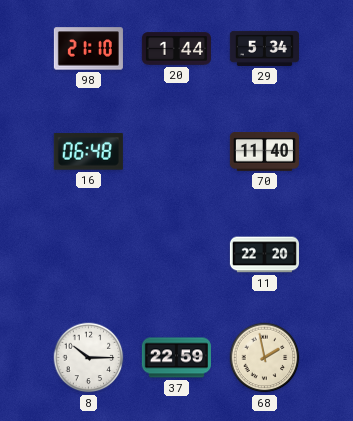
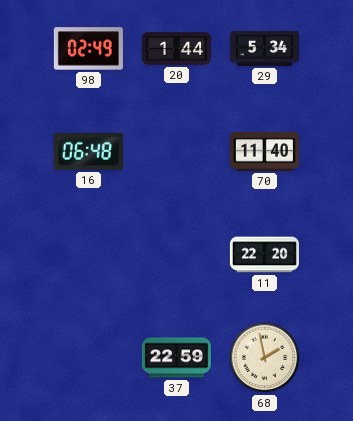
98: 21:10 -> 02:49 (88, 49)
8: 10:15 -> none (89, 358)
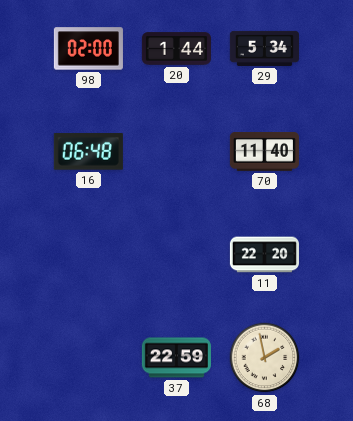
98: 02:49 -> 02:00 (88, 49)
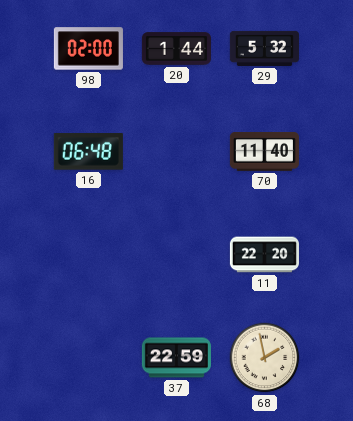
29: 5:34 -> 5:32 (264, 48)
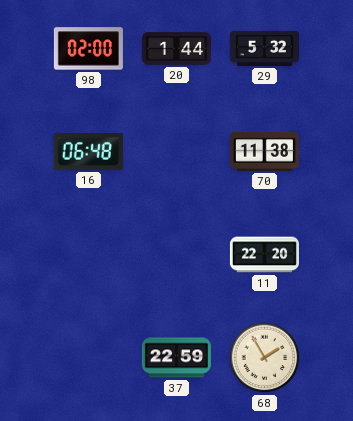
70: 11:40 -> 11:38 (264, 152)
68: 1:58 -> 1:55 (265, 358)
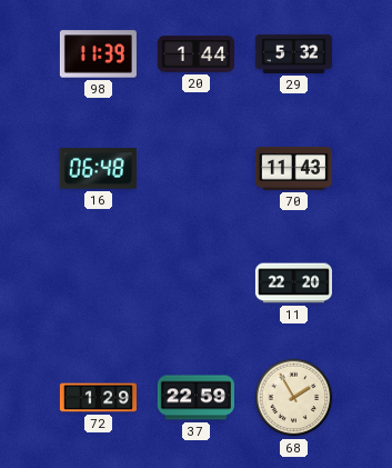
98: 02:00 -> 11:39 (98, 54)
70: 11:38 -> 11:43 (293, 169)
72: none -> 1:29 (98, 398)
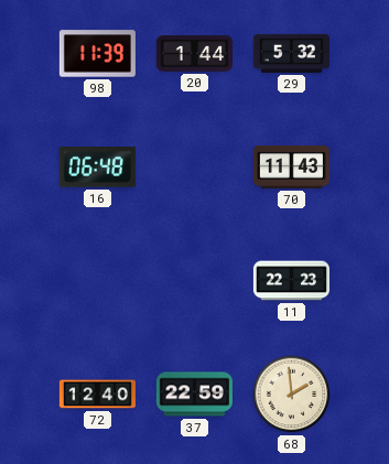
11: 22:20 -> 22:23 (291, 281)
72: 1:29 -> 12:40 (97, 395)
68: 1:55 -> 1:59 (292, 395)
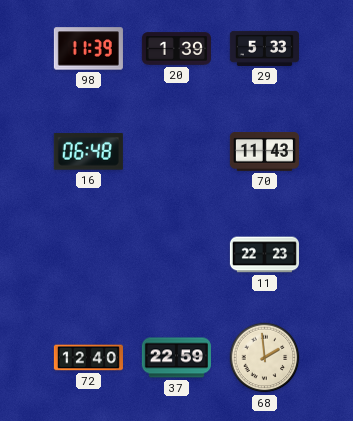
20: 1:44 -> 1:39 (176, 49)
29: 5:32 -> 5:33 (264, 48)
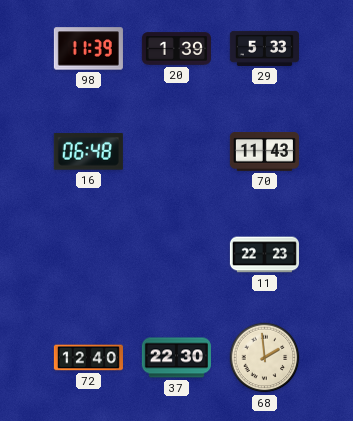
37: 22:59 -> 22:30 (176, 358)
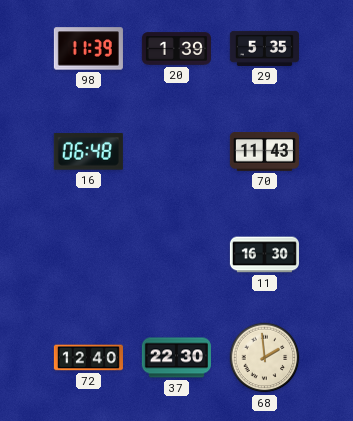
29: 5:33 -> 5:35 (264, 48)
11: 22:23 -> 16:30 (264, 255)
